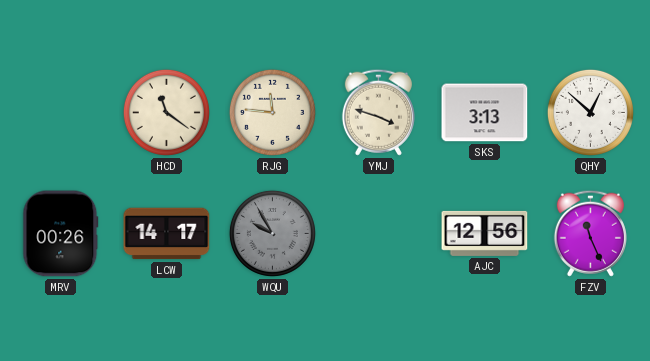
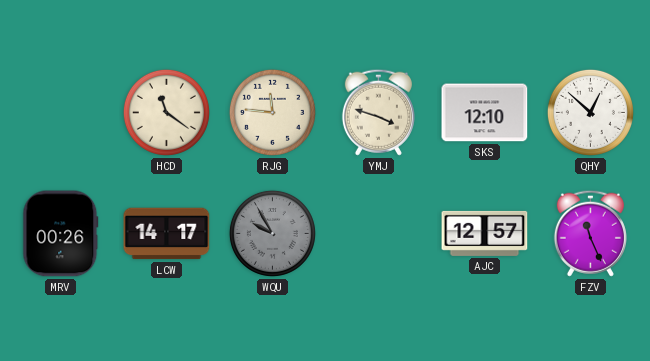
SKS: 3:13 -> 12:10 (485, 113)
AJC: 12:56 -> 12:57 (485, 233)
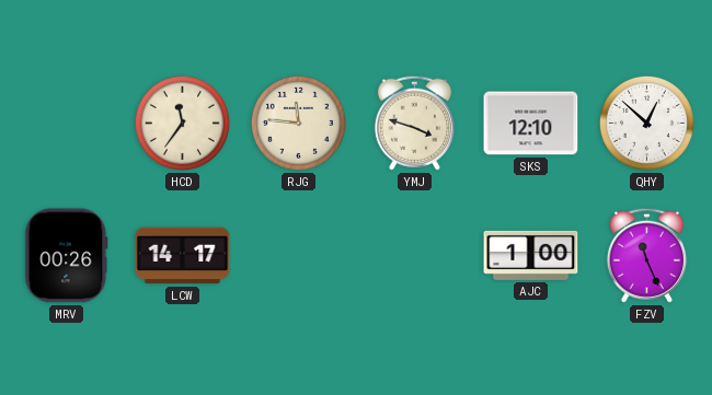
HCD: 11:21 -> 11:36 (182, 123)
WQU: 9:55 -> none (272, 233)
AJC: 12:57 -> 1:00 (531, 255)
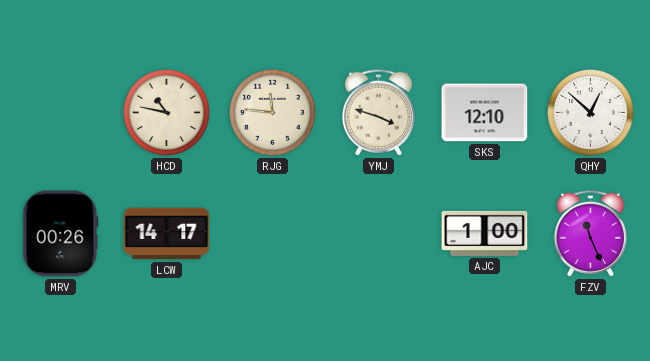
HCD: 11:36 -> 10:47 (166, 112)
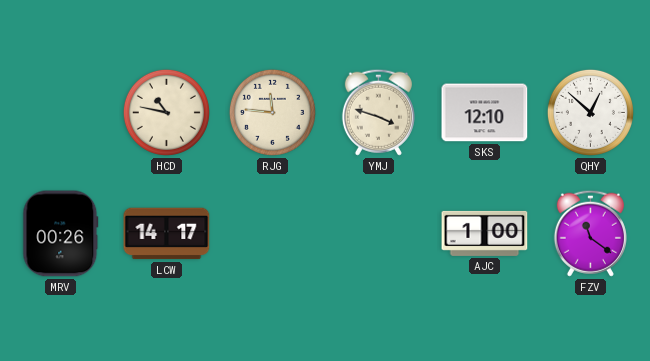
FZV: 11:26 -> 11:21 (590, 233)
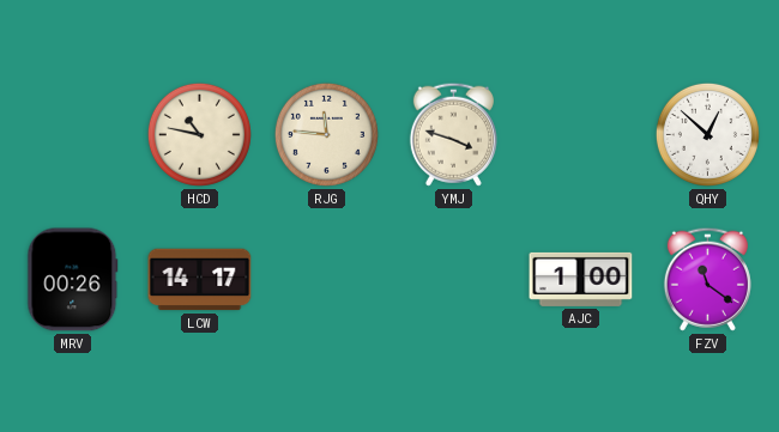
SKS: 12:10 -> none (485, 113)
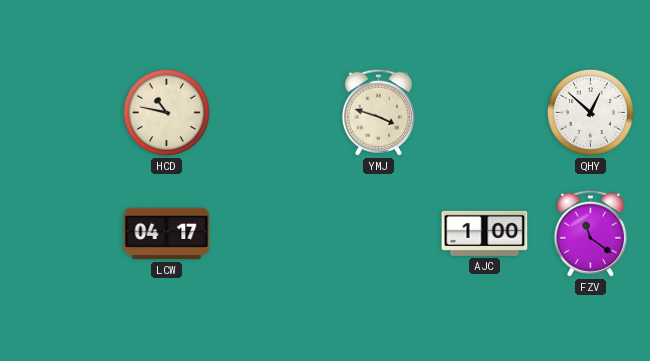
RJG: 11:46 -> none (326, 134)
MRV: 00:26 -> none (73, 280)
LCW: 14:17 -> 04:17 (167, 234)
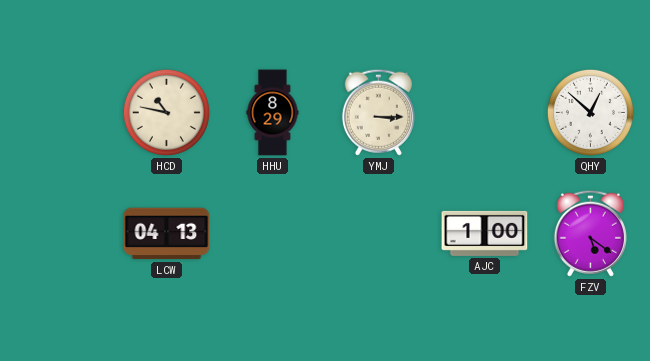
HHU: none -> 8:29 (273, 113)
YMJ: 3:48 -> 3:15 (378, 112)
LCW: 04:17 -> 04:13 (167, 234)
FZV: 11:21 -> 5:21 (590, 233)
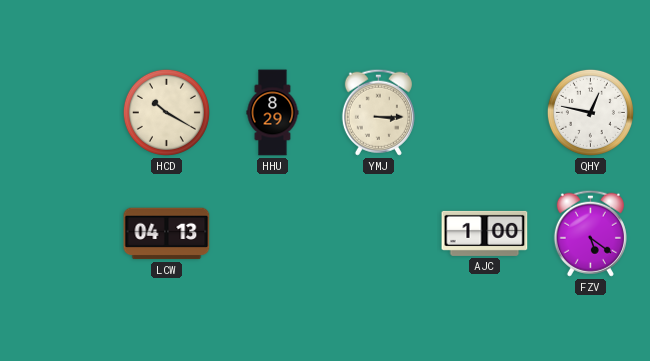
HCD: 10:47 -> 10:20 (166, 112)
QHY: 12:52 -> 12:47 (590, 112)
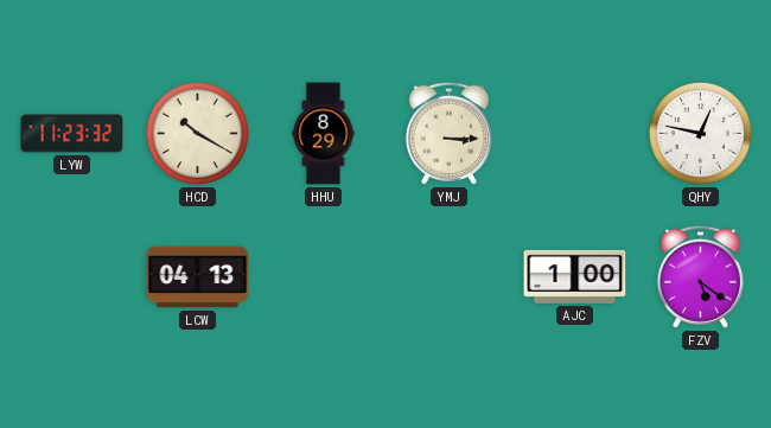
LYW: none -> 11:23 (72, 134)
